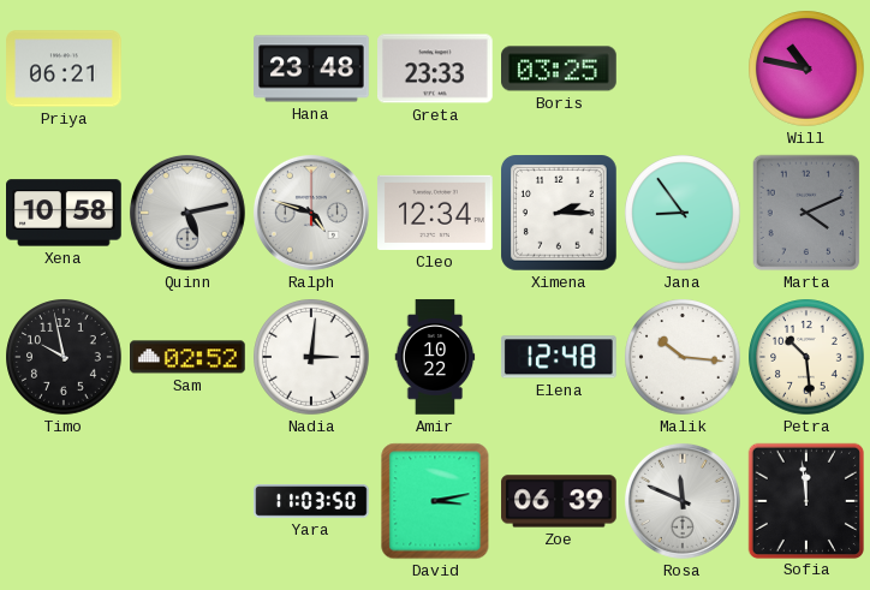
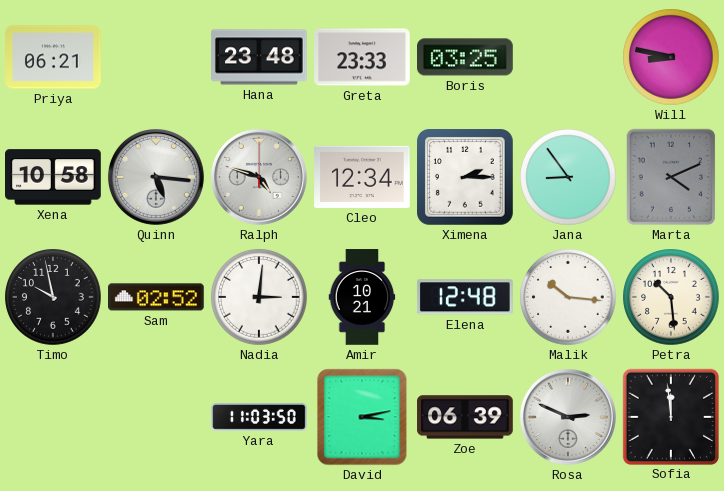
Will: 10:47 -> 8:47 (671, 57)
Quinn: 5:13 -> 5:16 (156, 177)
Amir: 10:22 -> 10:21 (362, 297)
Rosa: 11:49 -> 2:49 (568, 417)
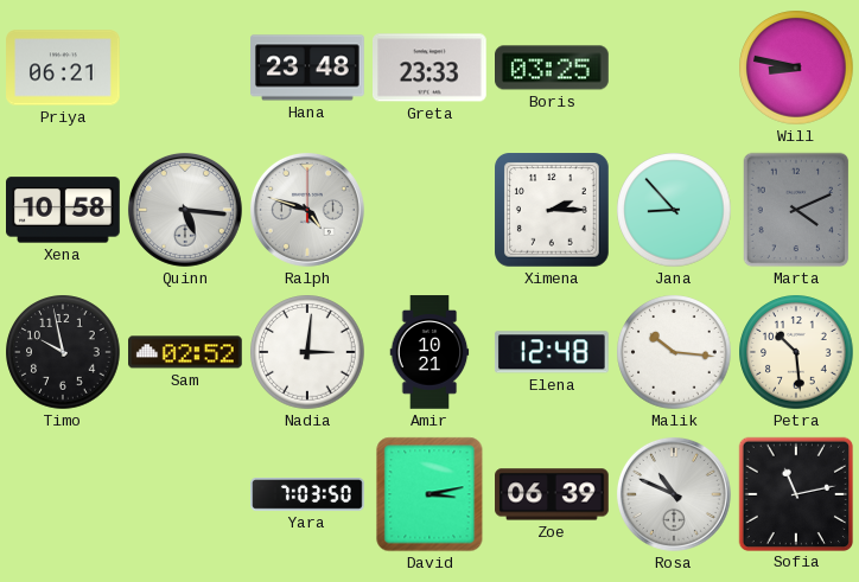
Cleo: 12:34 -> none (362, 177)
Jana: 8:54 -> 8:53 (674, 210)
Yara: 11:03 -> 7:03 (307, 495)
Rosa: 2:49 -> 10:49 (674, 494)
Sofia: 11:59 -> 11:13 (795, 493)
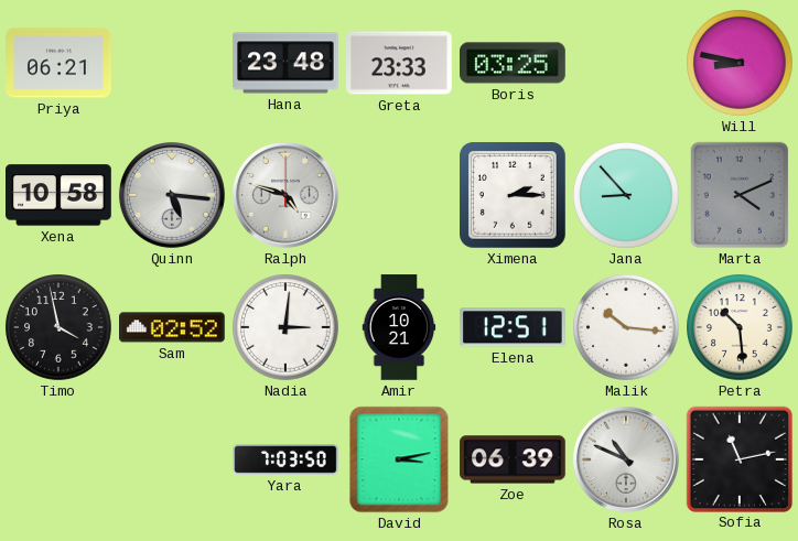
Timo: 9:58 -> 3:58 (58, 327)
Elena: 12:48 -> 12:51 (513, 327)
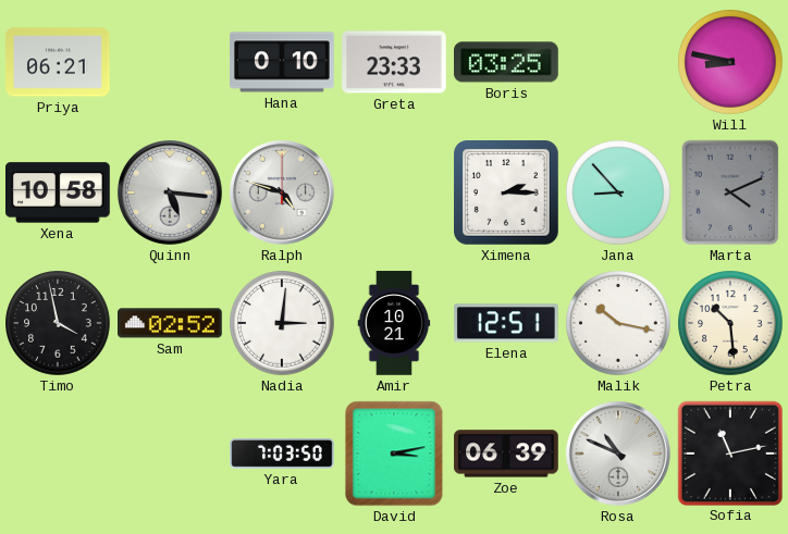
Hana: 23:48 -> 0:10 (282, 62)
Malik: 10:16 -> 10:17 (618, 323)
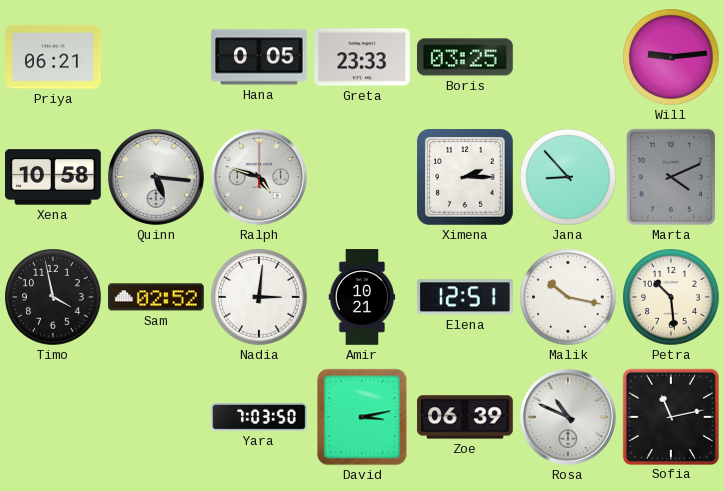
Hana: 0:10 -> 0:05 (259, 57)
Will: 8:47 -> 9:14 (671, 57)
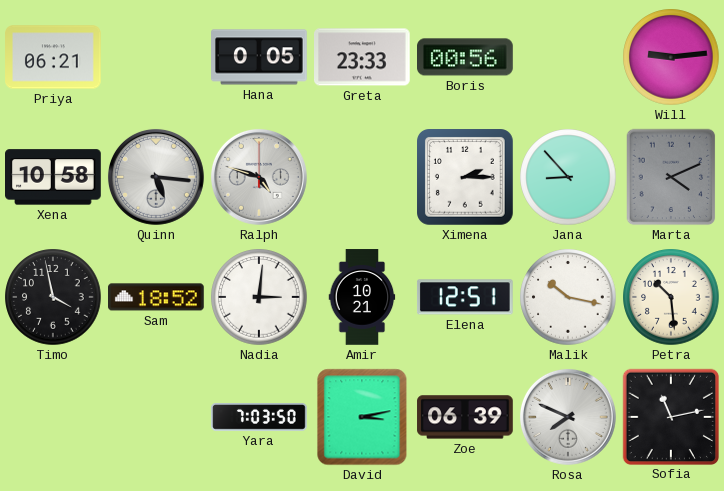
Boris: 03:25 -> 00:56 (465, 57)
Sam: 02:52 -> 18:52 (157, 297)
Rosa: 10:49 -> 7:49 (568, 417)
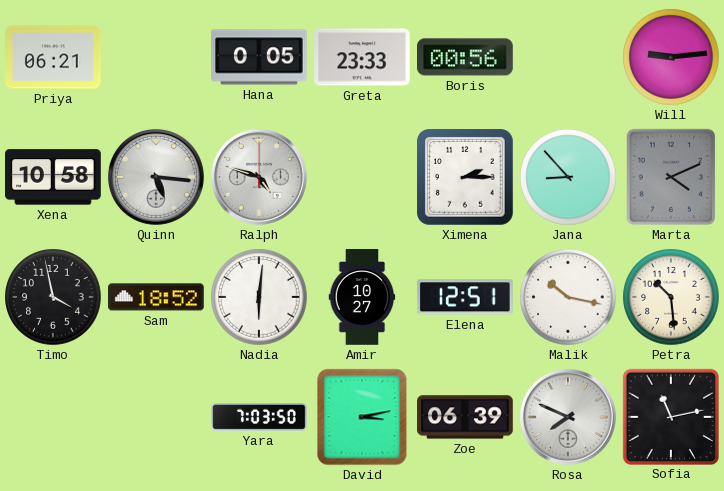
Nadia: 3:01 -> 6:01 (259, 297)
Amir: 10:21 -> 10:27 (362, 297)
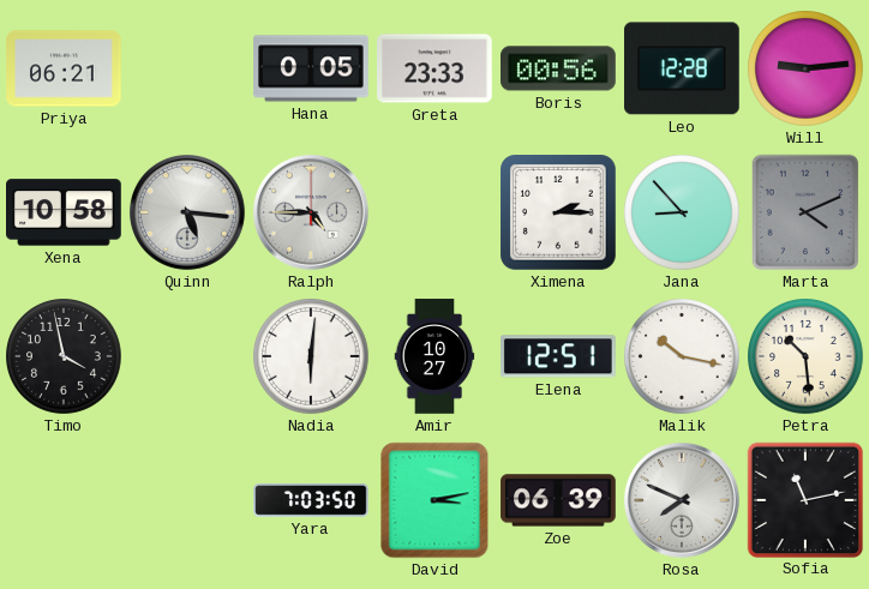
Leo: none -> 12:28 (683, 68)
Ralph: 4:48 -> 4:45 (311, 212)
Sam: 18:52 -> none (157, 297)
